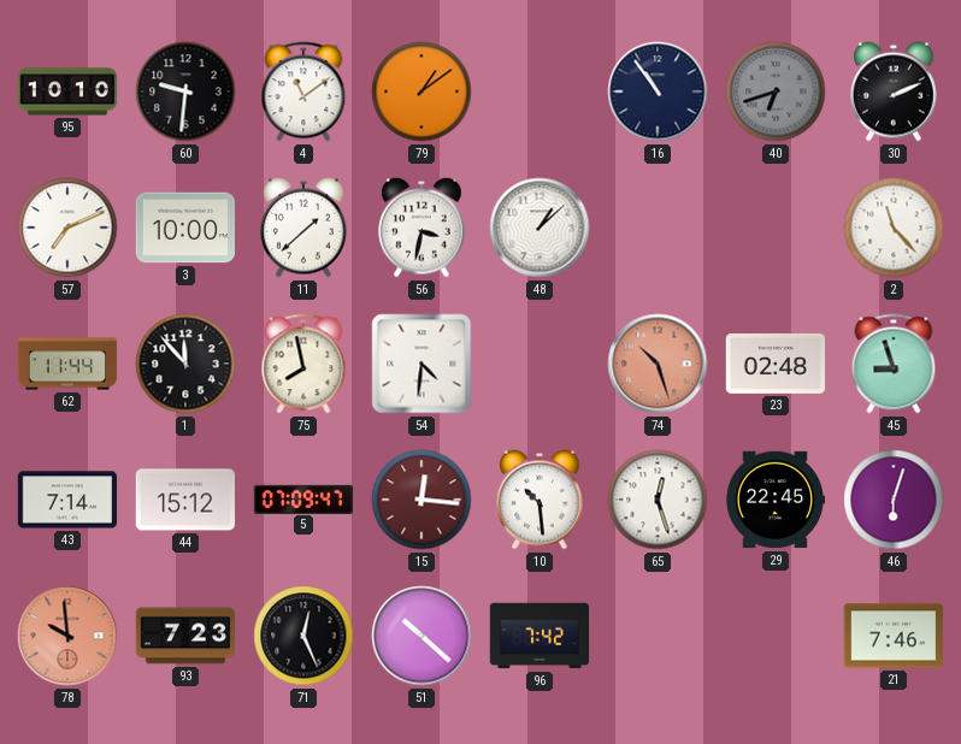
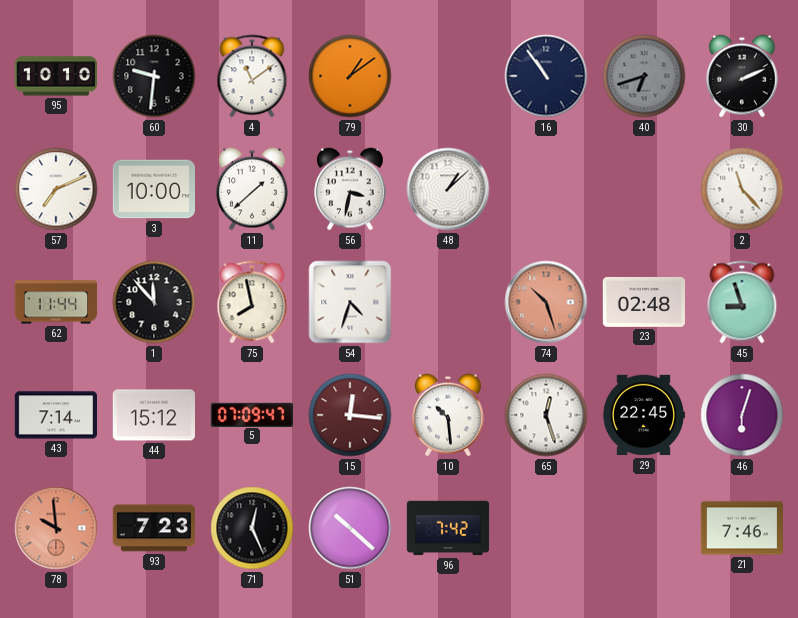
54: 4:31 -> 4:33 (350, 302)
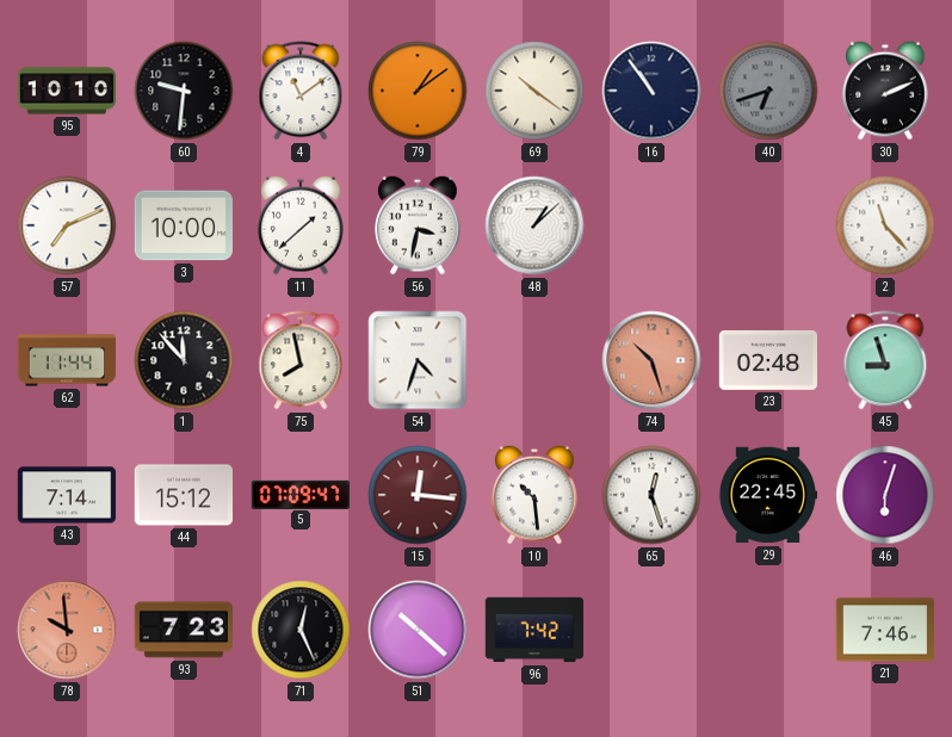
69: none -> 10:21 (534, 91)
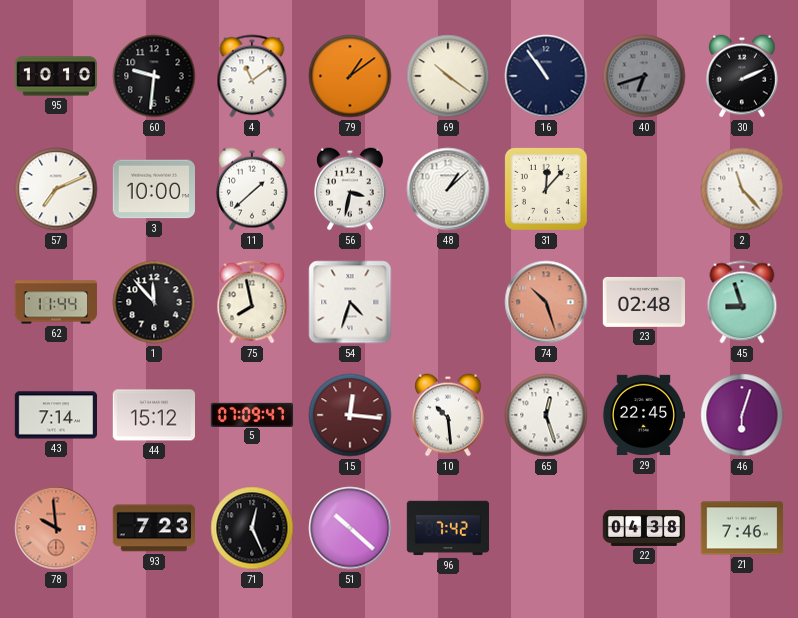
31: none -> 12:07 (546, 189)
22: none -> 04:38 (644, 528)
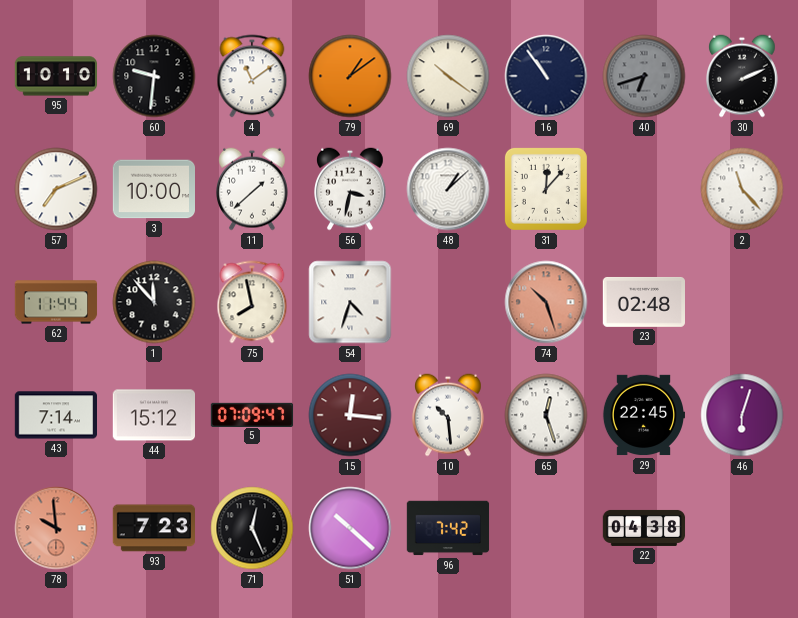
45: 8:57 -> none (742, 302)
21: 7:46 -> none (741, 528)
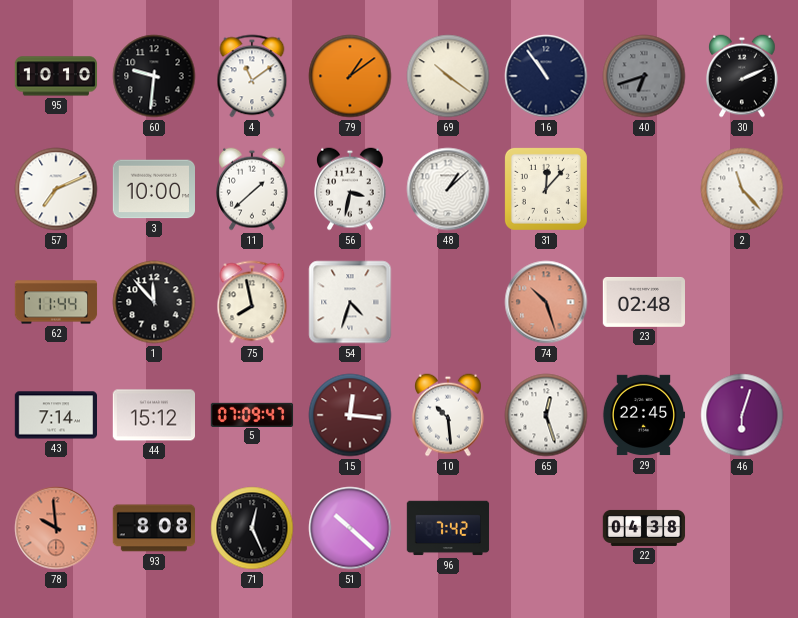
93: 7:23 -> 8:08 (153, 528)
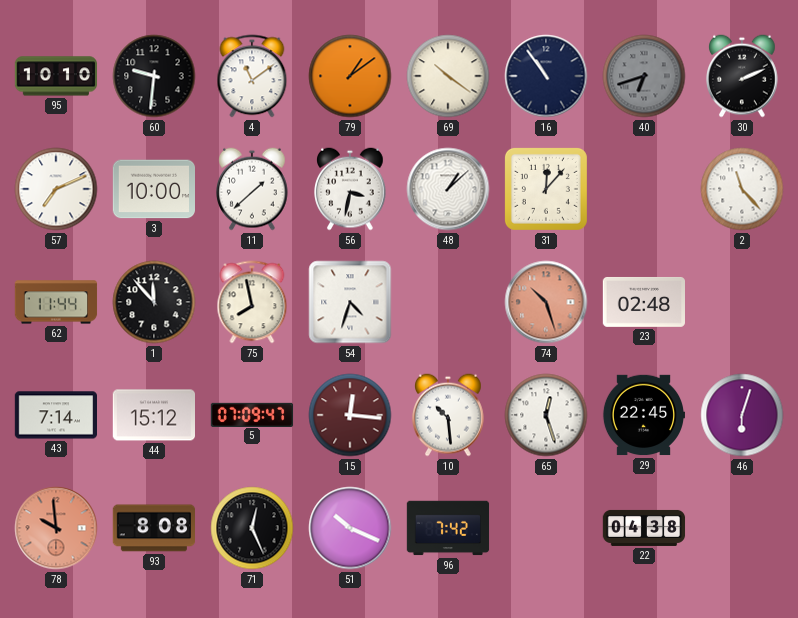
51: 10:22 -> 10:19 (350, 528)
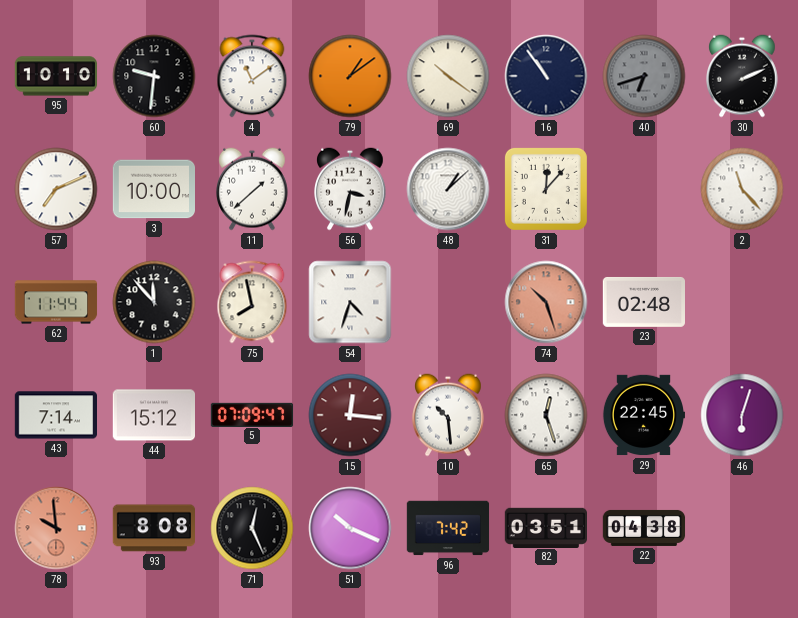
82: none -> 03:51 (546, 527)
